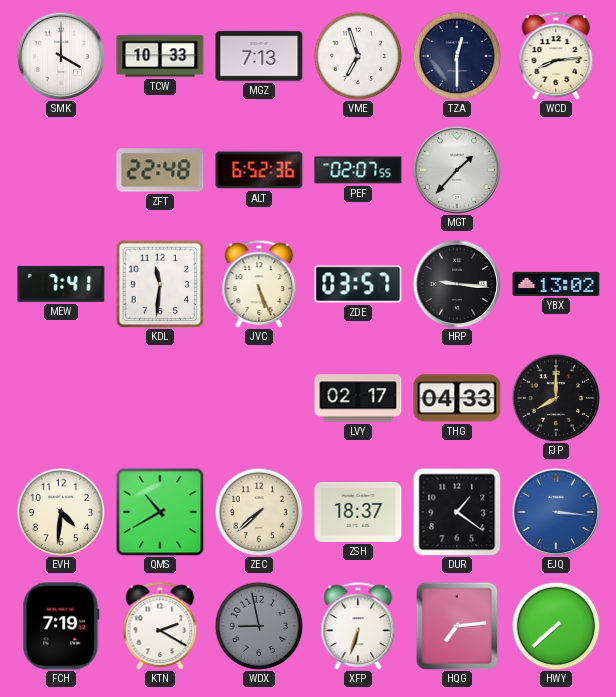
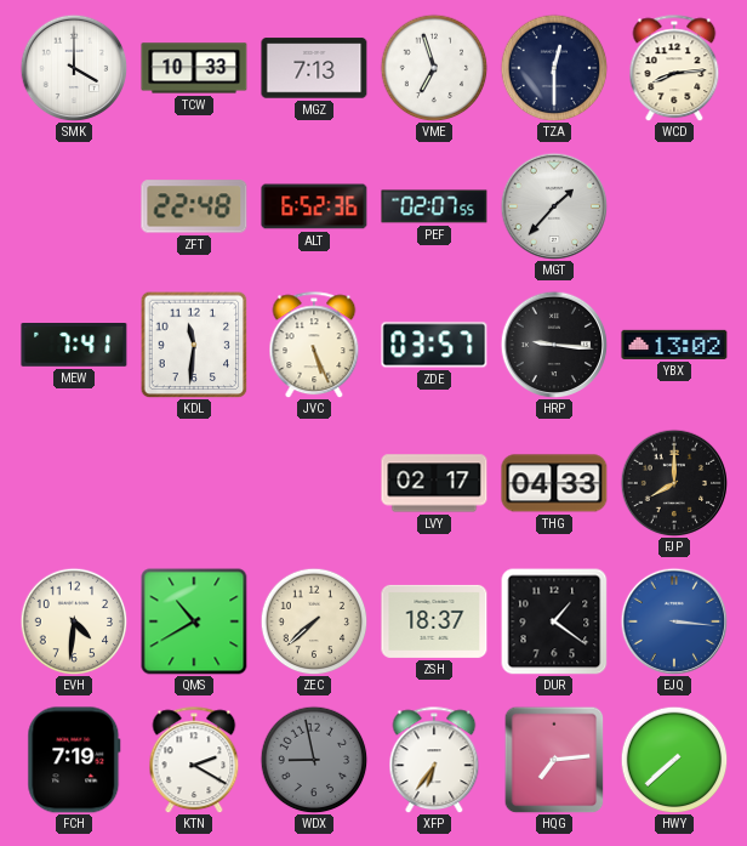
XFP: 6:33 -> 6:36 (434, 760)
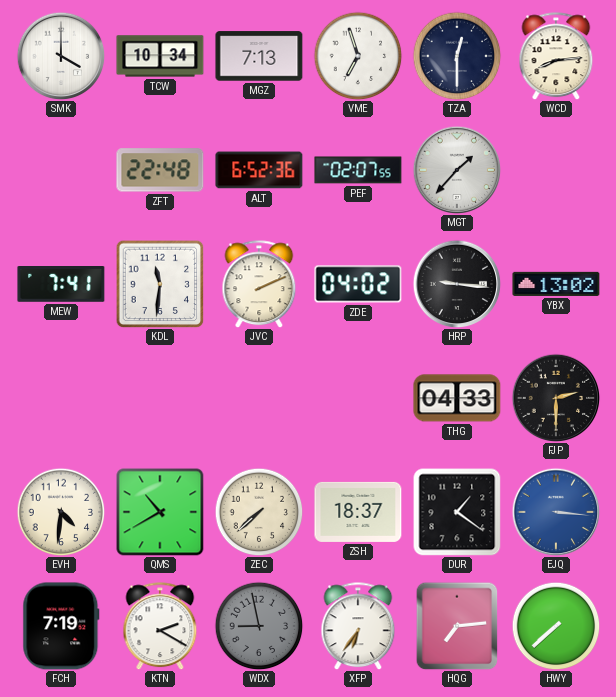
TCW: 10:33 -> 10:34 (160, 56)
JVC: 5:26 -> 2:11 (259, 284)
ZDE: 03:57 -> 04:02 (358, 284)
LVY: 02:17 -> none (434, 483)
FJP: 8:00 -> 2:30 (556, 398)
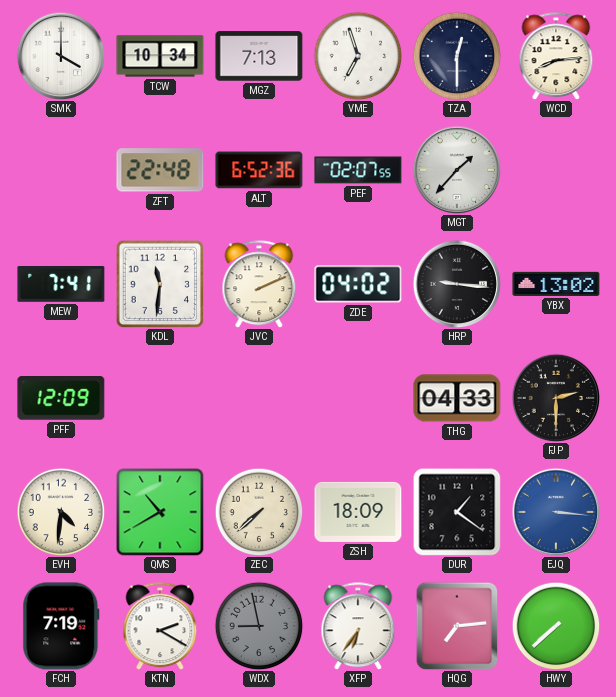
PFF: none -> 12:09 (61, 399)
ZSH: 18:37 -> 18:09 (358, 512)
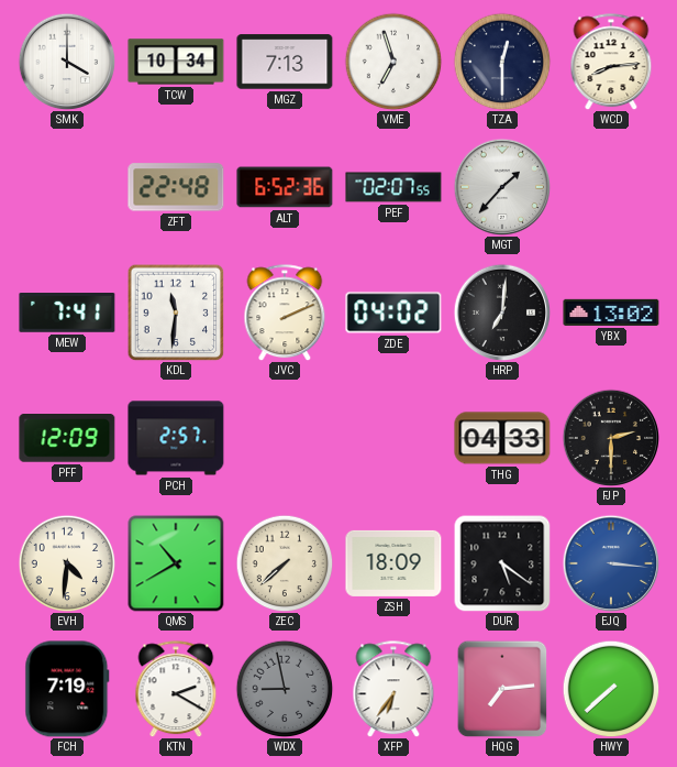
HRP: 9:16 -> 7:01 (502, 313)
PCH: none -> 2:57 (176, 438)
DUR: 1:21 -> 5:21 (502, 563)
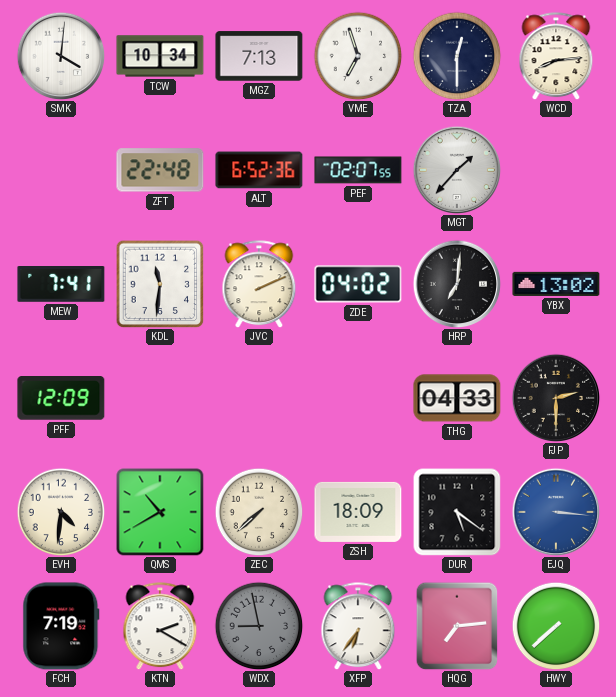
SMK: 4:00 -> 4:01 (61, 56)
PCH: 2:57 -> none (176, 438)
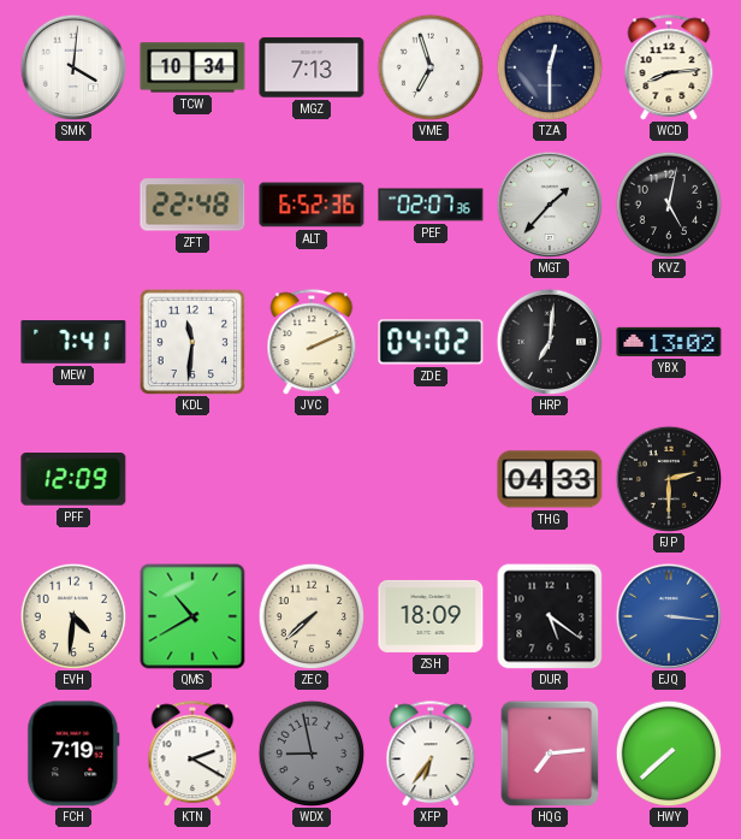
PEF: 02:07:55 -> 02:07:36 (431, 205)
KVZ: none -> 5:02 (669, 205)
